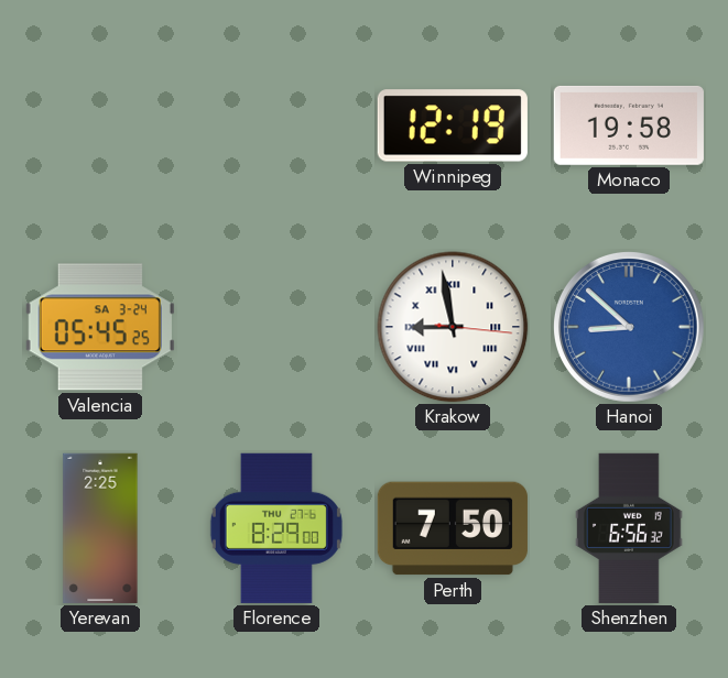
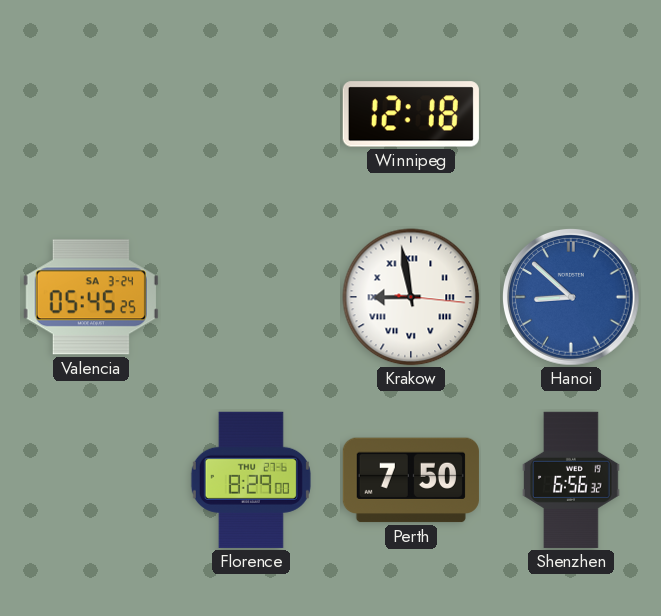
Winnipeg: 12:19 -> 12:18 (411, 114)
Monaco: 19:58 -> none (629, 125)
Yerevan: 2:25 -> none (100, 528)
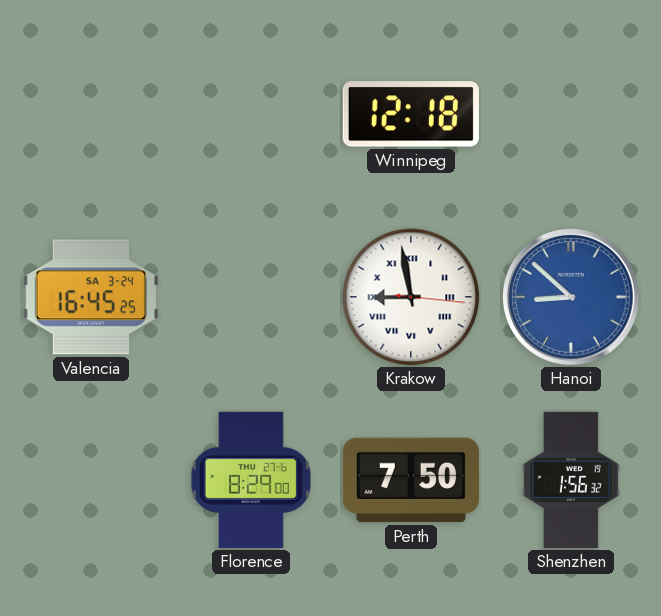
Valencia: 05:45 -> 16:45 (91, 297)
Shenzhen: 6:56 -> 1:56 (571, 480)
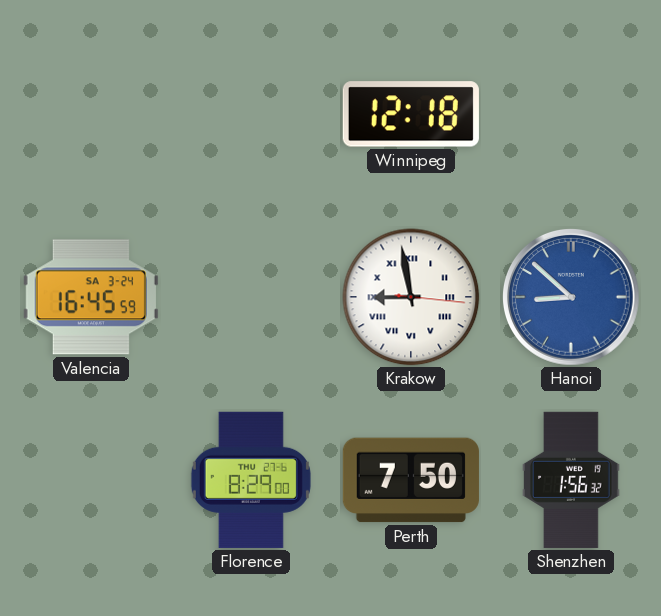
Valencia: 16:45:25 -> 16:45:59 (91, 297)
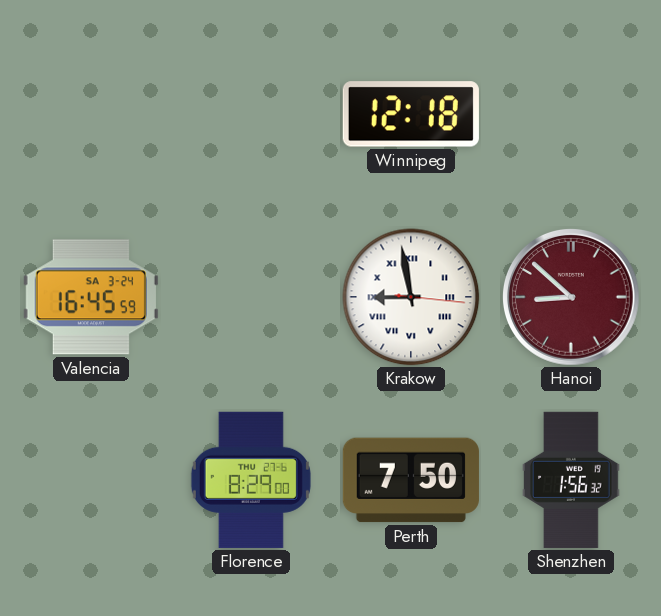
Hanoi dial: blue -> burgundy (571, 297)
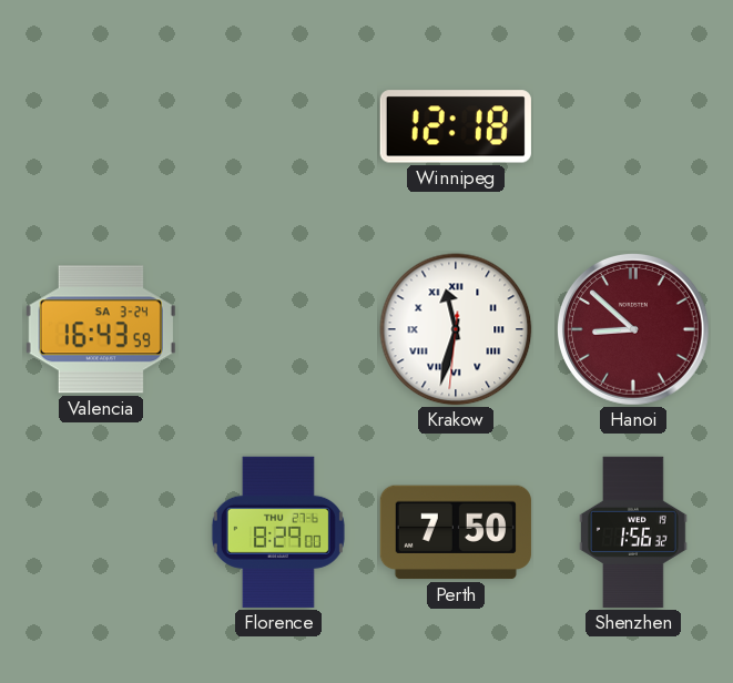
Valencia: 16:45 -> 16:43 (101, 329)
Krakow: 8:58 -> 11:32 (456, 329)
